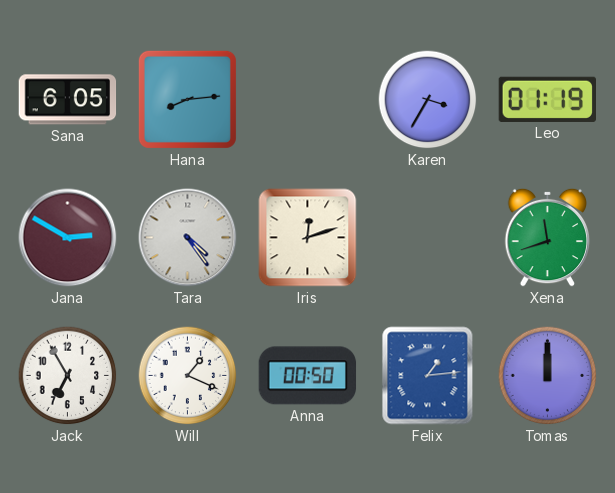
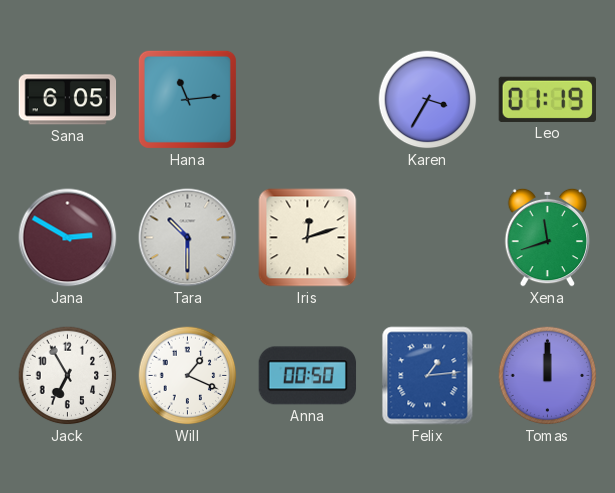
Hana: 8:14 -> 11:14 (187, 99)
Tara: 4:24 -> 10:30 (188, 238)
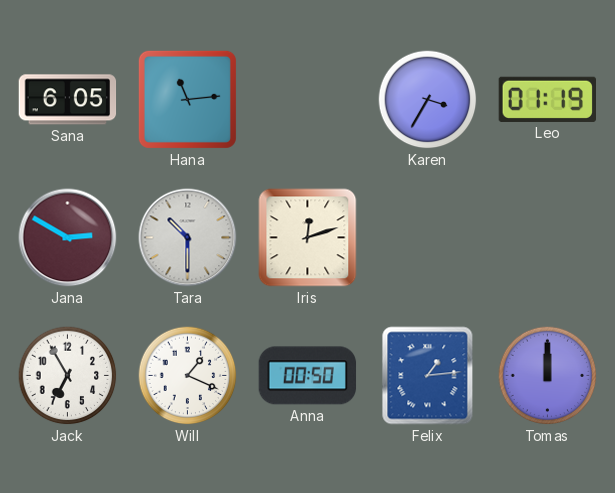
Xena: 11:42 -> none (548, 237)
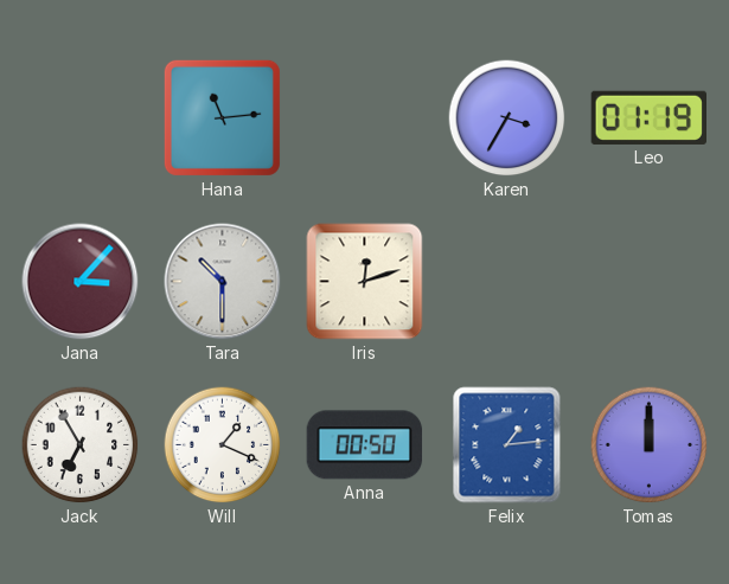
Sana: 6:05 -> none (68, 100)
Jana: 2:50 -> 3:07 (81, 282)
